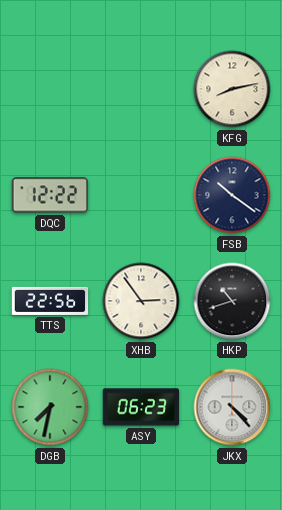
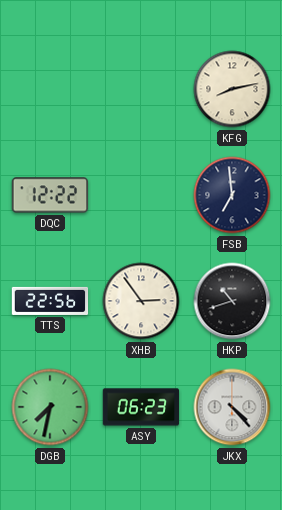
FSB: 10:21 -> 6:59 (232, 195)
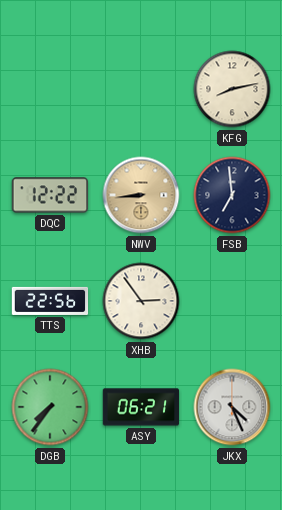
NWV: none -> 8:44 (141, 195)
HKP: 10:42 -> none (232, 301)
DGB: 7:32 -> 7:36 (50, 407)
ASY: 06:23 -> 06:21 (141, 407)
JKX: 4:23 -> 4:26 (232, 407)
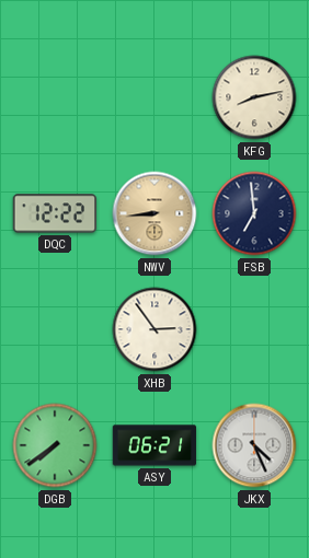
TTS: 22:56 -> none (50, 301)
DGB: 7:36 -> 7:39 (55, 445)
